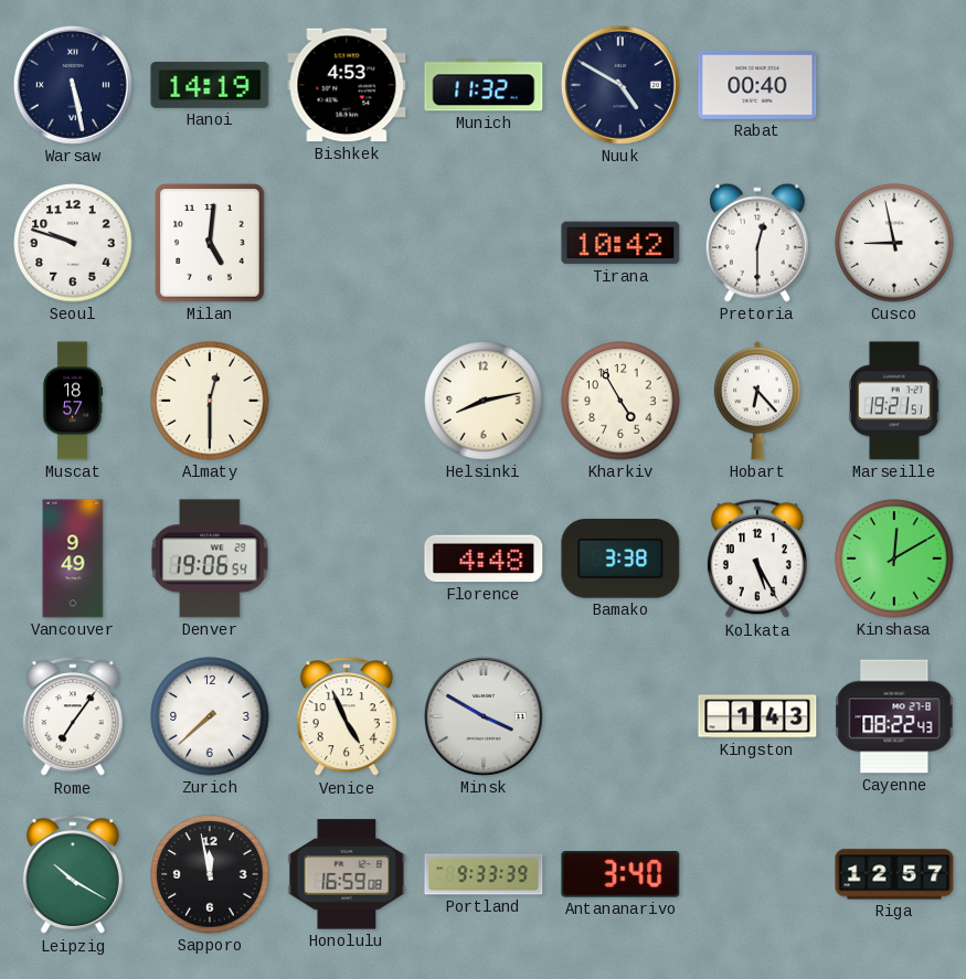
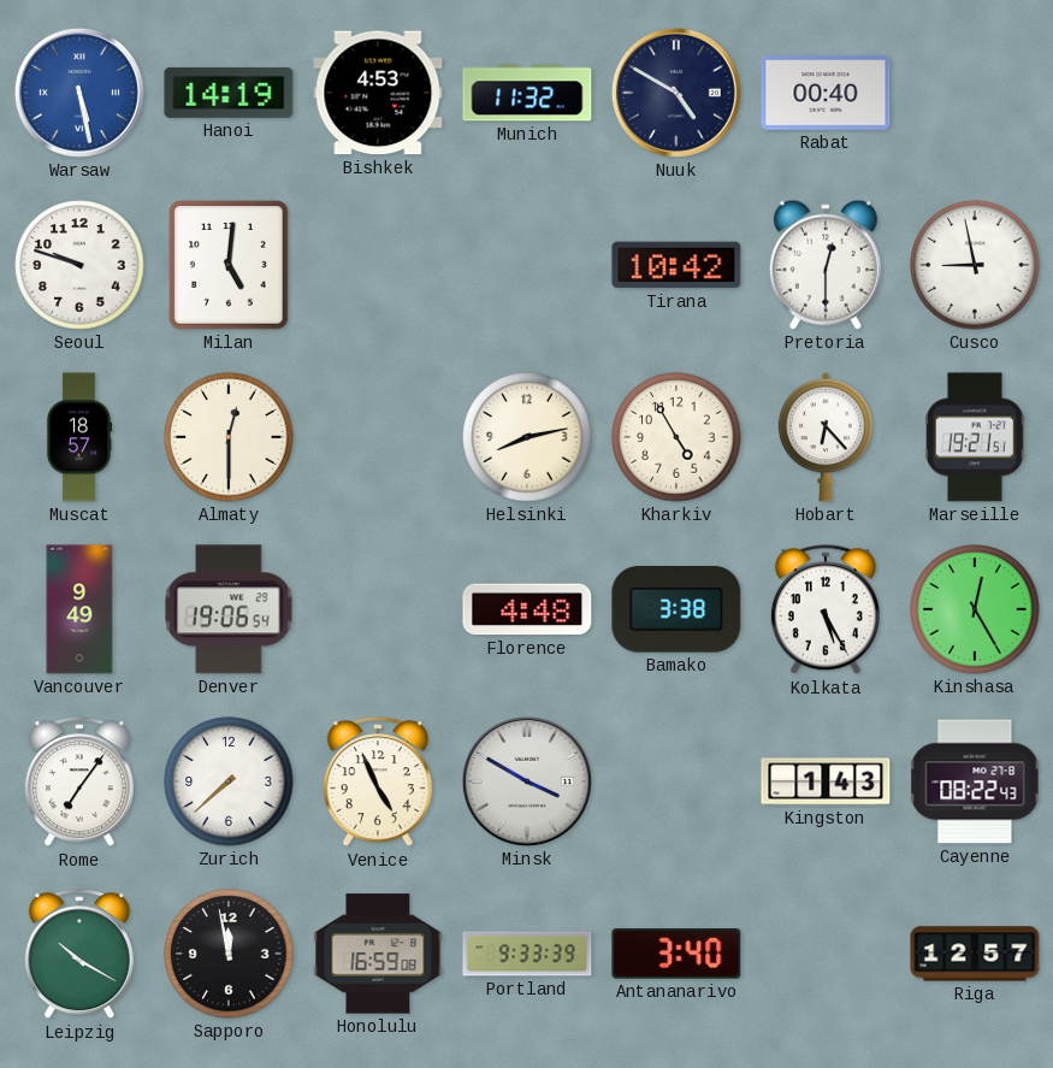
Warsaw dial: navy -> blue (79, 93)
Kinshasa: 12:10 -> 12:25 (975, 609)
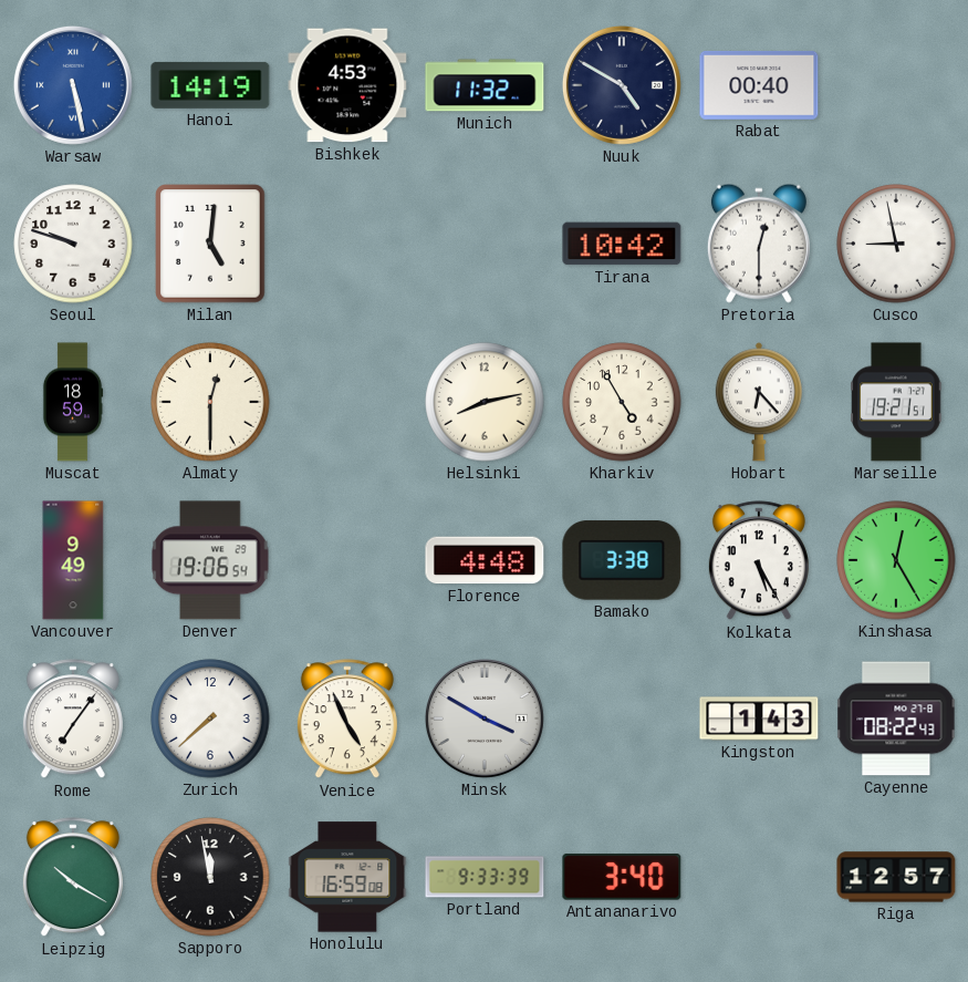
Muscat: 18:57 -> 18:59 (73, 402)
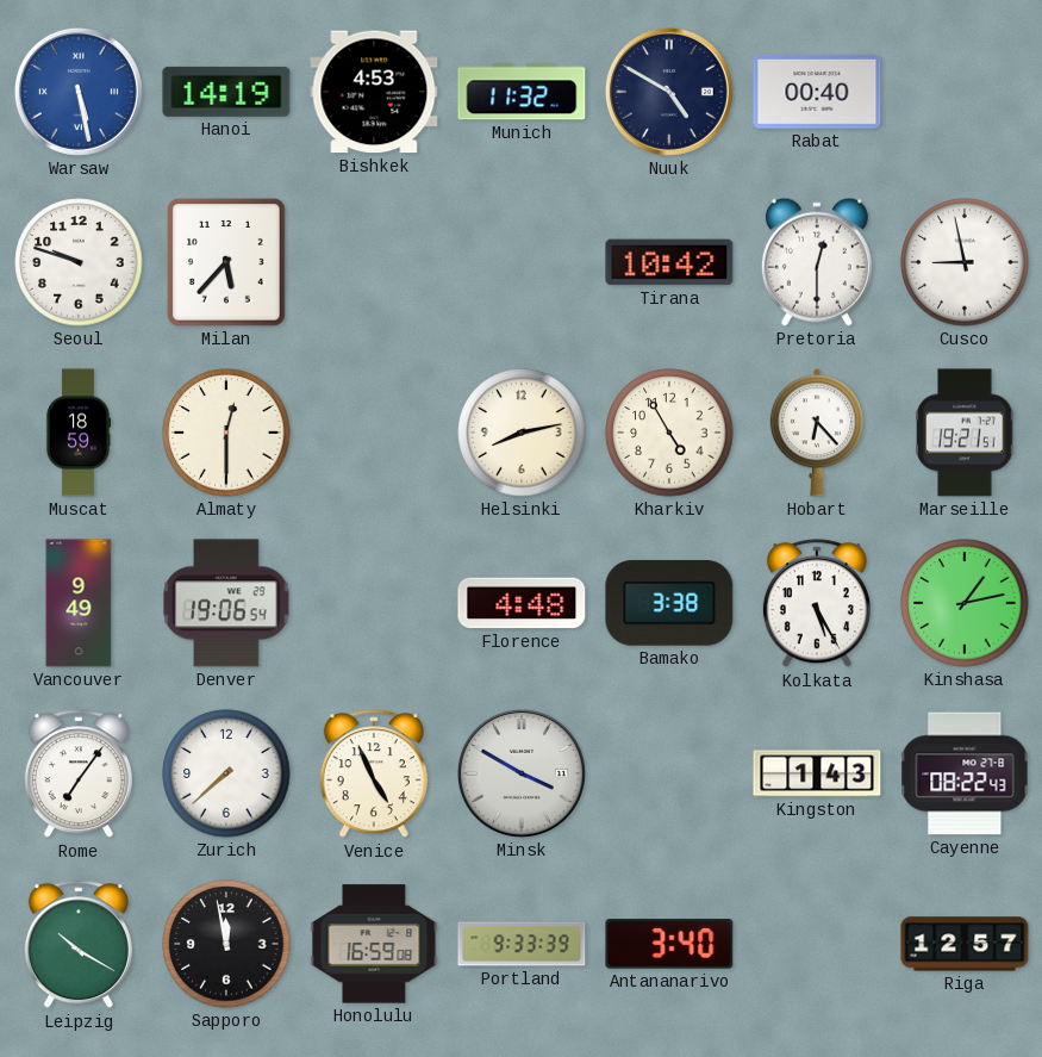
Milan: 5:01 -> 5:37 (226, 262)
Kinshasa: 12:25 -> 1:13 (965, 603)
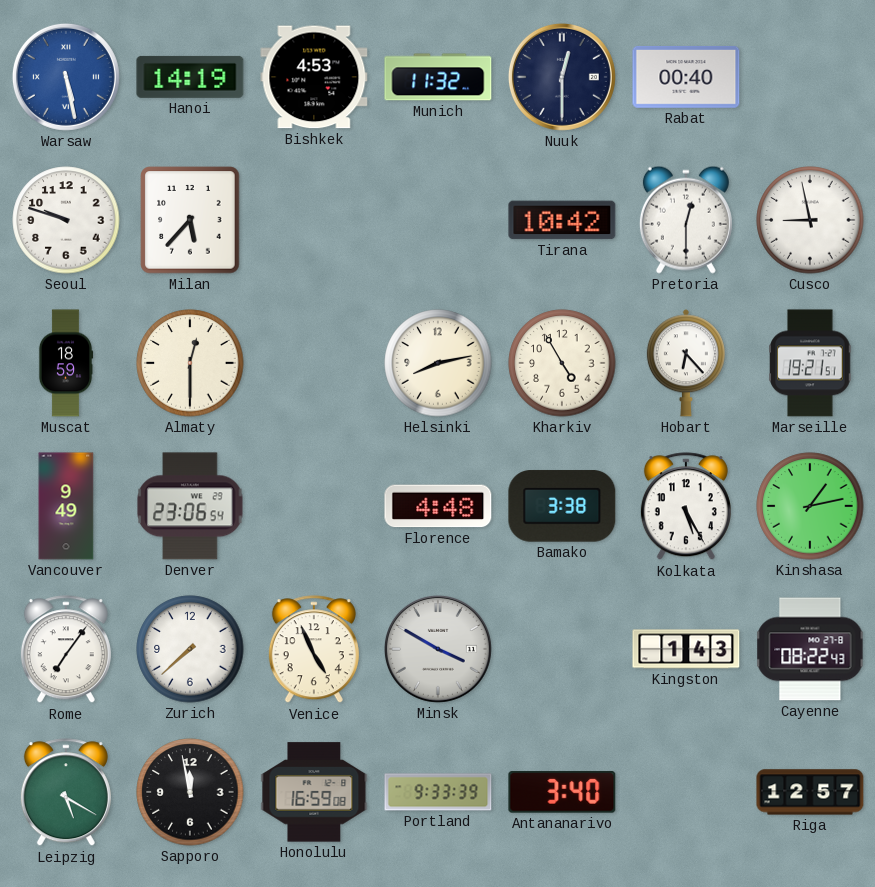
Nuuk: 4:50 -> 12:30 (562, 77)
Denver: 19:06 -> 23:06 (190, 506)
Leipzig: 10:20 -> 5:20 (66, 793)
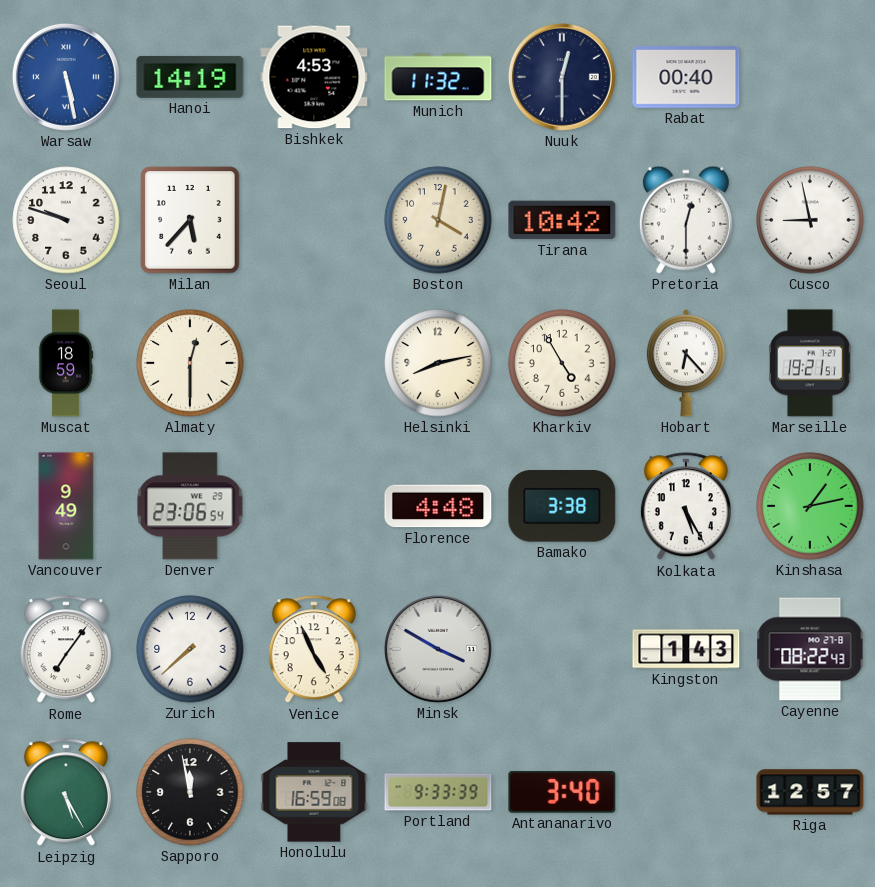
Boston: none -> 4:02 (438, 220)
Leipzig: 5:20 -> 5:25 (66, 793)
